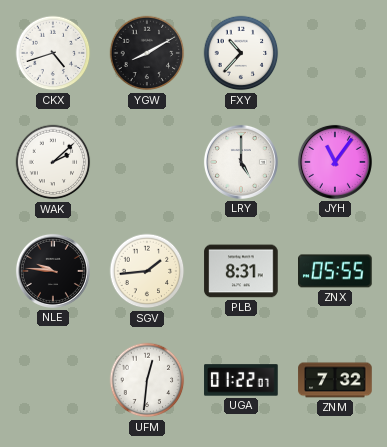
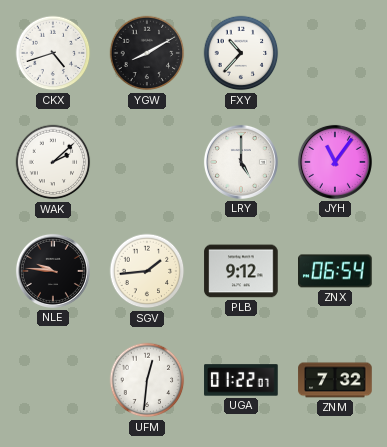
PLB: 8:31 -> 9:12 (241, 271)
ZNX: 05:55 -> 06:54 (335, 271)
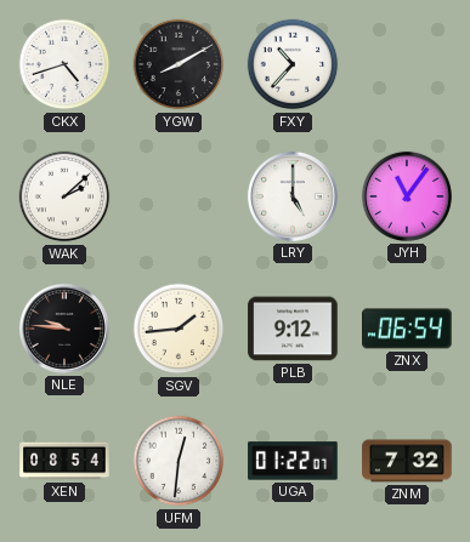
XEN: none -> 08:54 (64, 461)
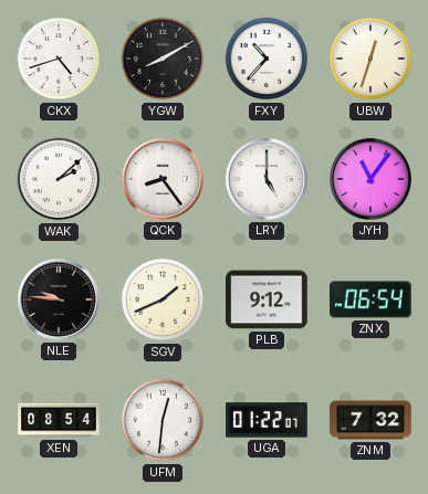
UBW: none -> 12:33 (370, 59)
QCK: none -> 8:24 (163, 179)
SGV: 1:44 -> 1:41 (163, 299)
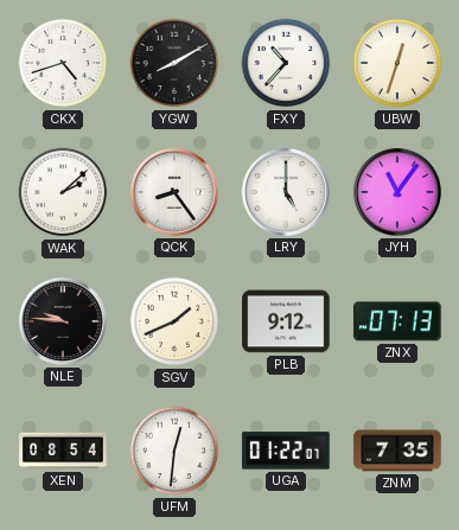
ZNX: 06:54 -> 07:13 (397, 321)
ZNM: 7:32 -> 7:35 (397, 451)
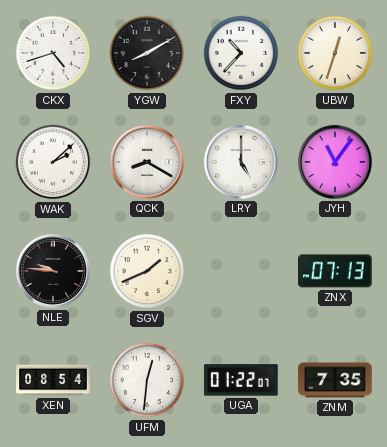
QCK: 8:24 -> 8:20 (147, 162)
PLB: 9:12 -> none (286, 321)
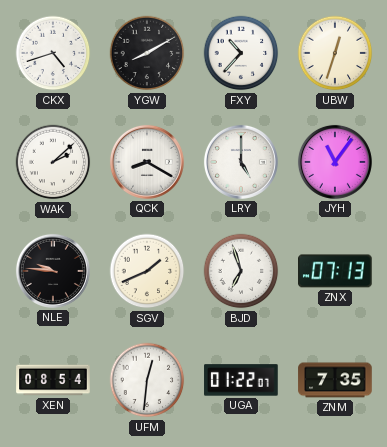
BJD: none -> 6:57 (241, 271)
